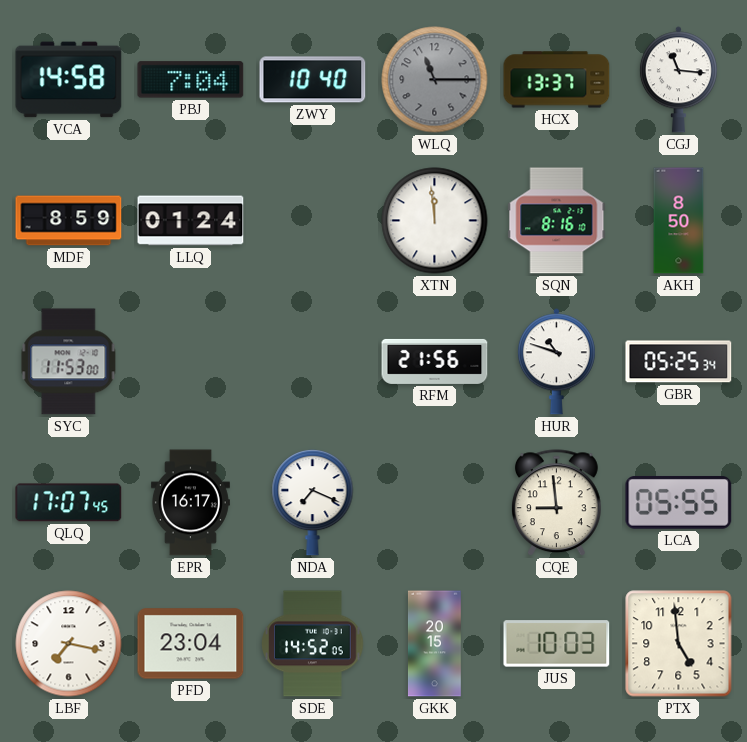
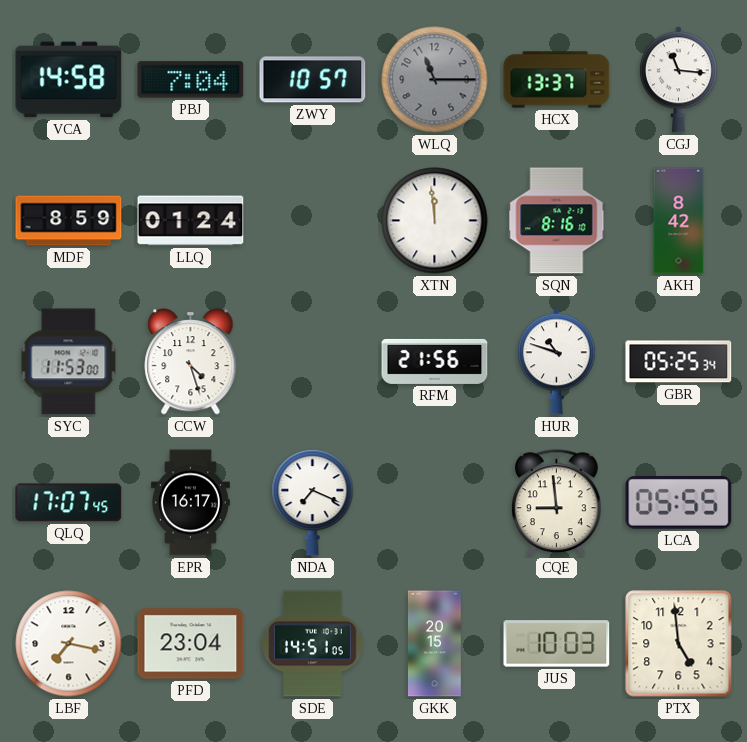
ZWY: 10:40 -> 10:57 (313, 80)
AKH: 8:50 -> 8:42 (679, 221)
CCW: none -> 4:27 (191, 362)
SDE: 14:52 -> 14:51 (313, 644)
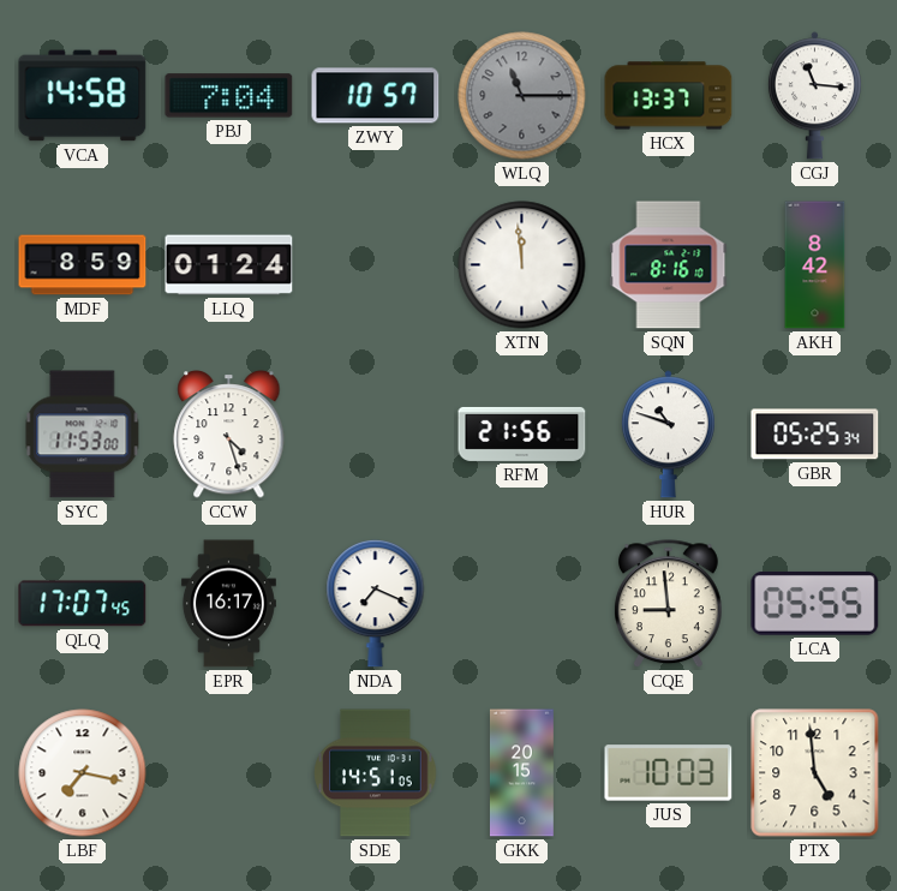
PFD: 23:04 -> none (191, 644)
